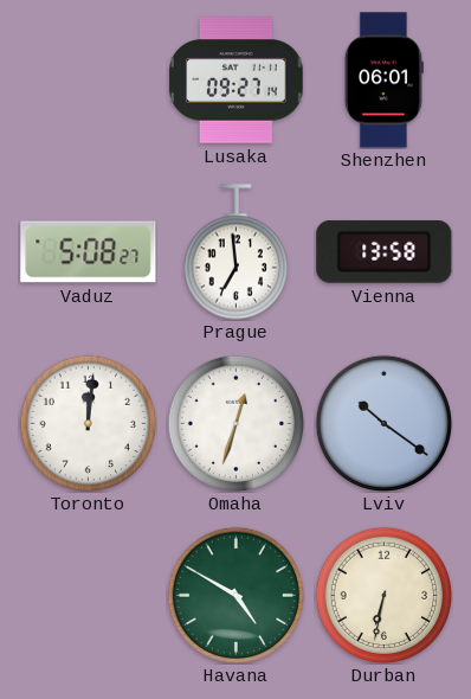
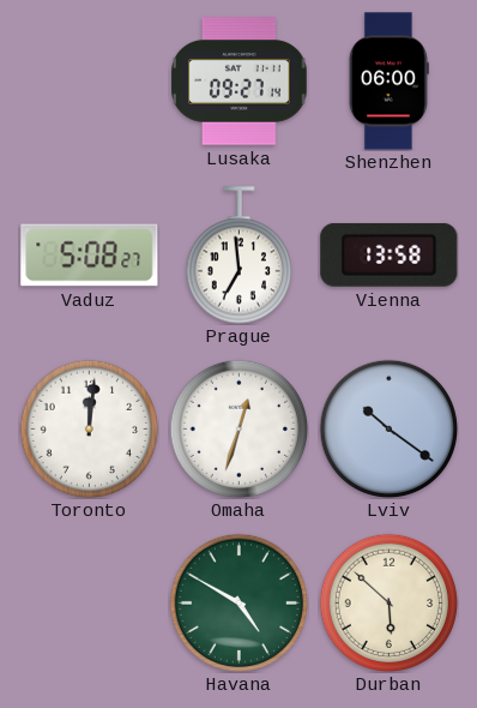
Shenzhen: 06:01 -> 06:00 (388, 82)
Durban: 6:32 -> 5:52 (388, 602)
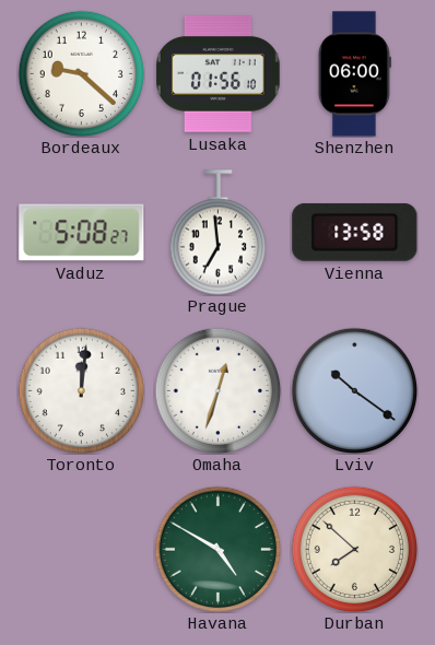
Bordeaux: none -> 9:22 (81, 73)
Lusaka: 09:27 -> 01:56 (219, 74)
Durban: 5:52 -> 7:52 (354, 549)
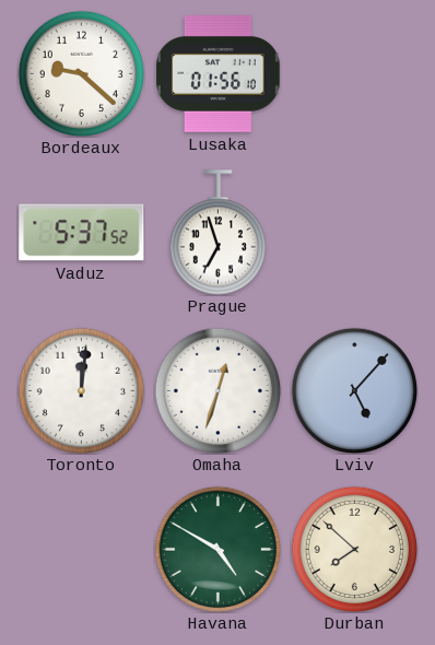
Shenzhen: 06:00 -> none (354, 74)
Vaduz: 5:08 -> 5:37 (82, 233)
Prague: 6:59 -> 6:57 (217, 233)
Vienna: 13:58 -> none (355, 232)
Lviv: 10:21 -> 5:07 (354, 390)
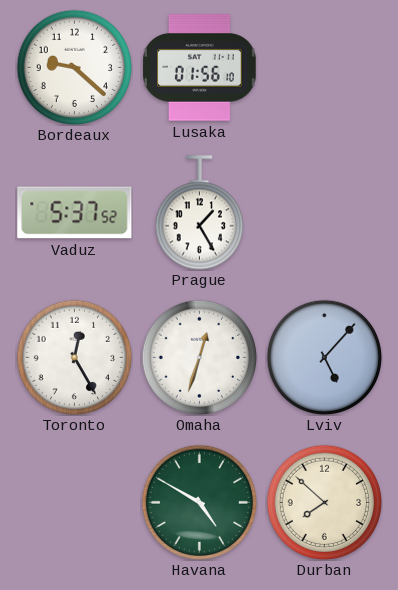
Prague: 6:57 -> 1:25 (199, 213)
Toronto: 12:01 -> 12:25 (74, 357)
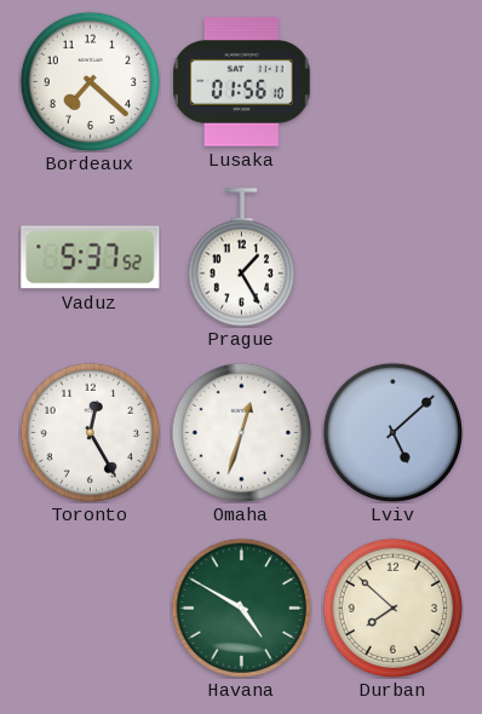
Bordeaux: 9:22 -> 7:22 (90, 81)
Lviv: 5:07 -> 5:08 (392, 432)
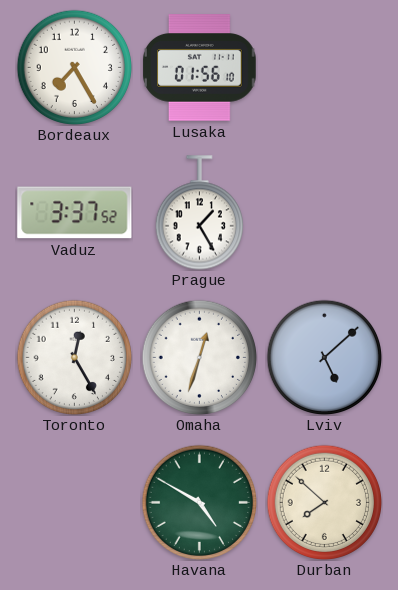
Bordeaux: 7:22 -> 7:25 (74, 67)
Vaduz: 5:37 -> 3:37 (75, 213)
